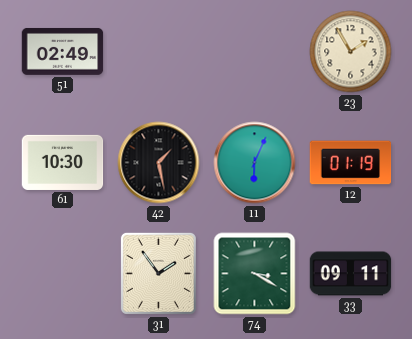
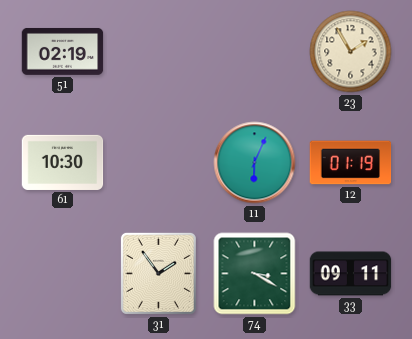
51: 02:49 -> 02:19 (63, 51)
42: 1:28 -> none (159, 163)
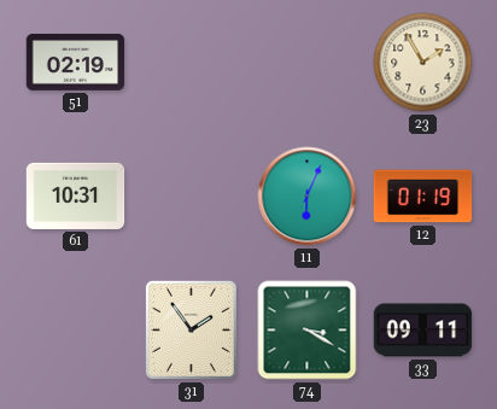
61: 10:30 -> 10:31 (76, 195)
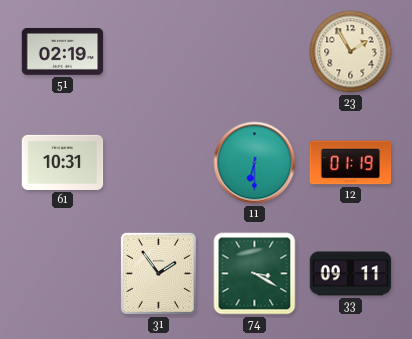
11: 6:04 -> 6:30 (255, 163)
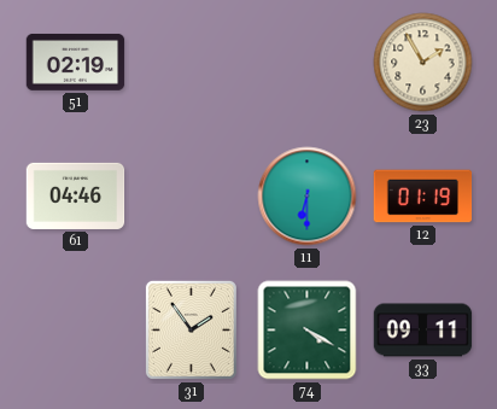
61: 10:31 -> 04:46 (76, 195)
74: 3:20 -> 4:20 (308, 331)
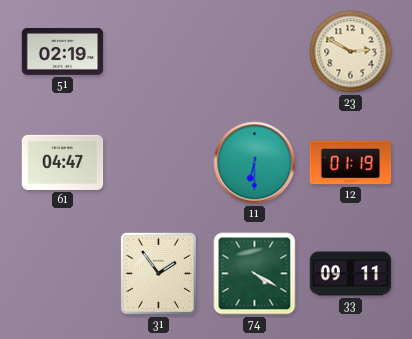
23: 1:55 -> 2:50 (351, 52)
61: 04:46 -> 04:47 (63, 162)
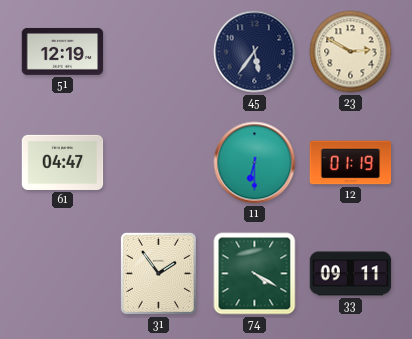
51: 02:19 -> 12:19 (63, 51)
45: none -> 5:36 (255, 52)
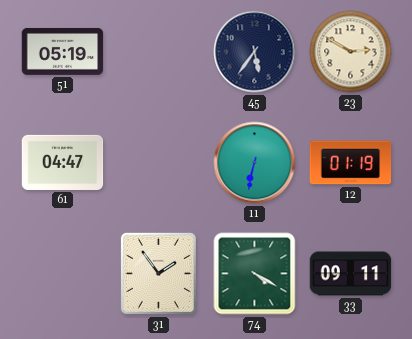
51: 12:19 -> 05:19 (63, 51)
11: 6:30 -> 6:32 (255, 163)
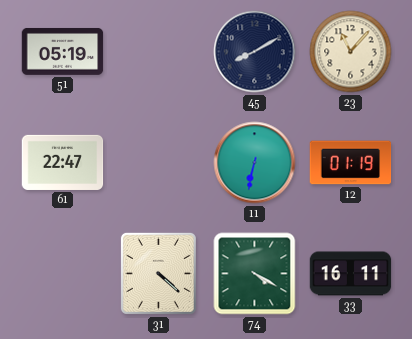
45: 5:36 -> 8:10 (255, 52)
23: 2:50 -> 11:07 (351, 52)
61: 04:47 -> 22:47 (63, 162)
31: 1:54 -> 4:22 (158, 273)
33: 09:11 -> 16:11 (351, 274)
